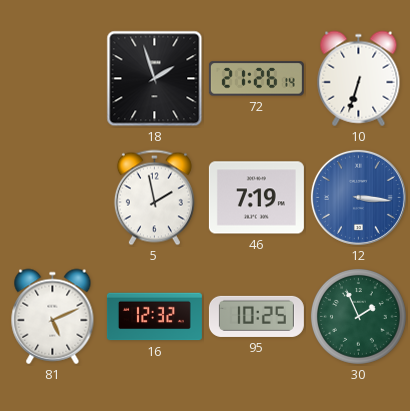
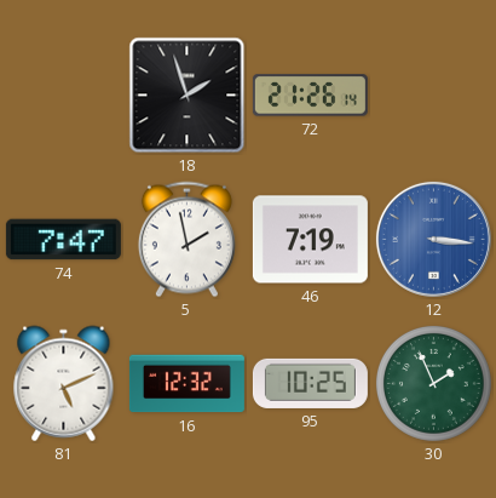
10: 6:33 -> none (359, 79)
74: none -> 7:47 (63, 240)
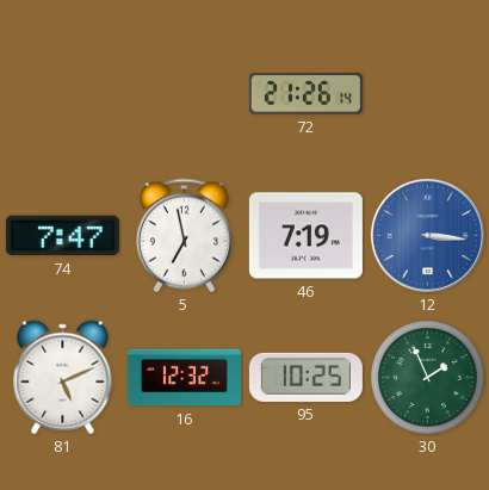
18: 1:57 -> none (188, 96)
5: 1:58 -> 6:58 (184, 236)
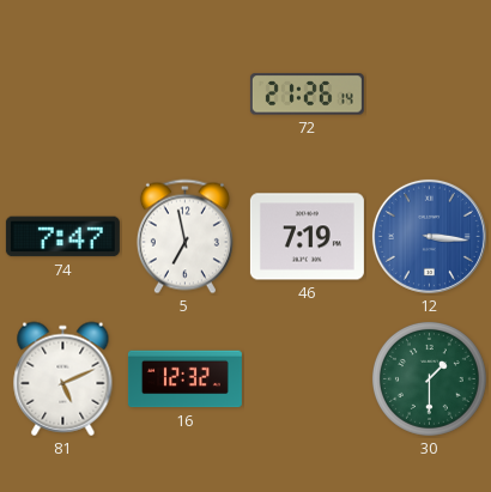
95: 10:25 -> none (305, 377)
30: 1:56 -> 1:30 (429, 378)
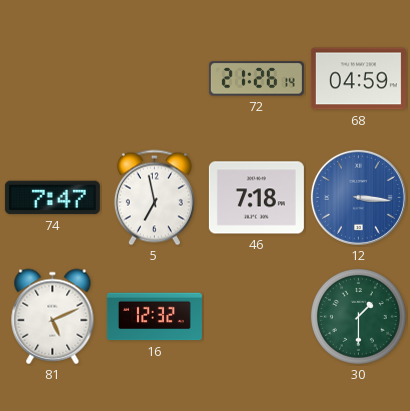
68: none -> 04:59 (358, 79)
46: 7:19 -> 7:18 (256, 198)
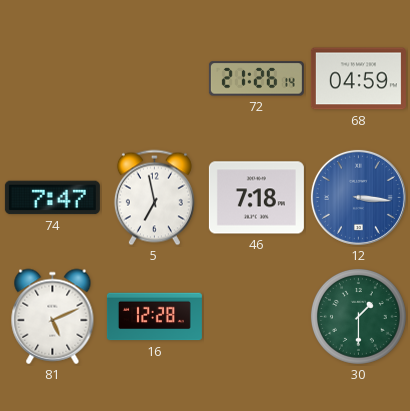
16: 12:32 -> 12:28 (154, 317)
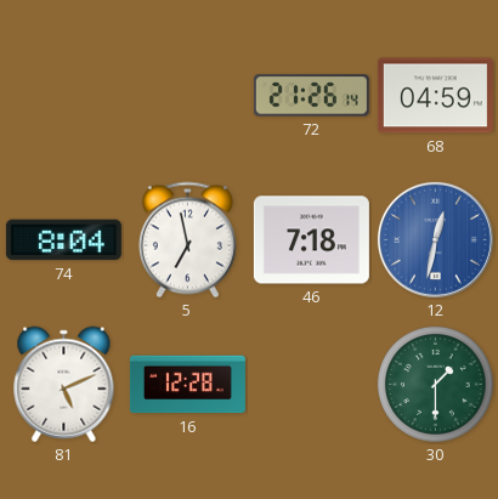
74: 7:47 -> 8:04 (63, 240)
12: 3:16 -> 12:32 (435, 239)
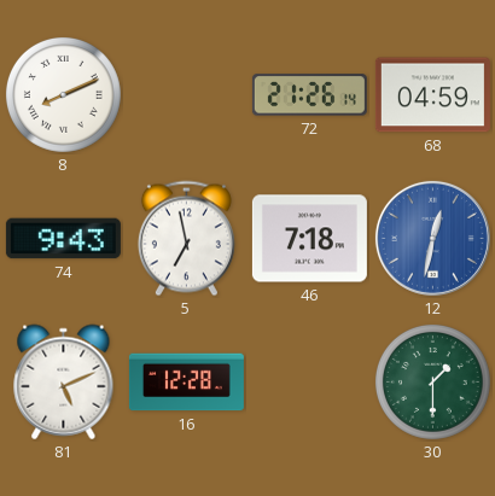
8: none -> 8:11 (63, 94)
74: 8:04 -> 9:43 (63, 239)
